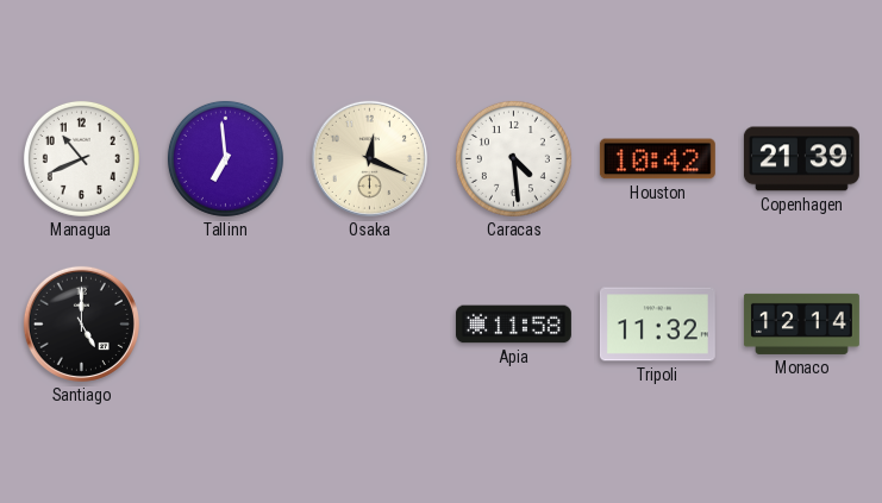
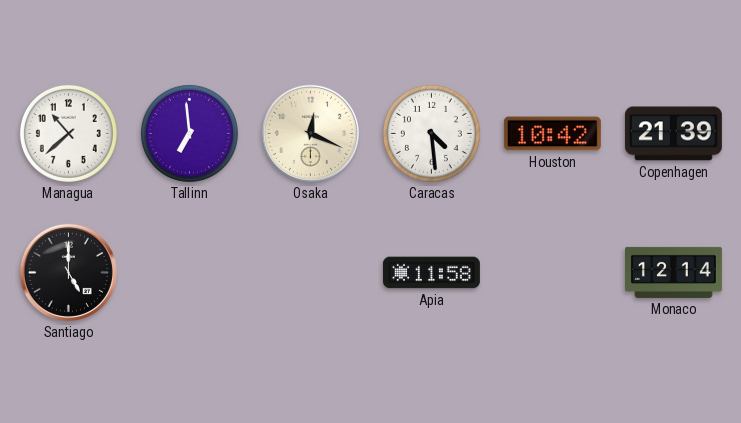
Managua: 10:41 -> 10:38 (68, 133)
Tripoli: 11:32 -> none (657, 325)
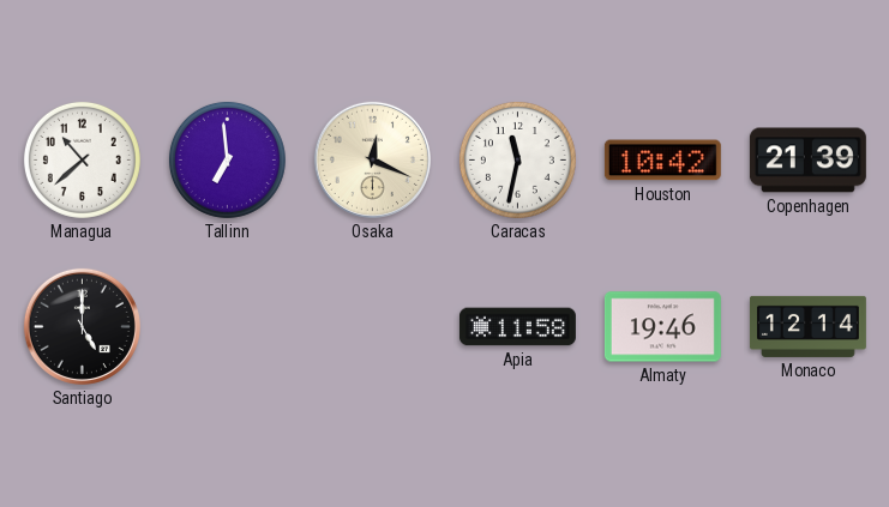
Caracas: 4:29 -> 11:32 (517, 159)
Almaty: none -> 19:46 (662, 327)
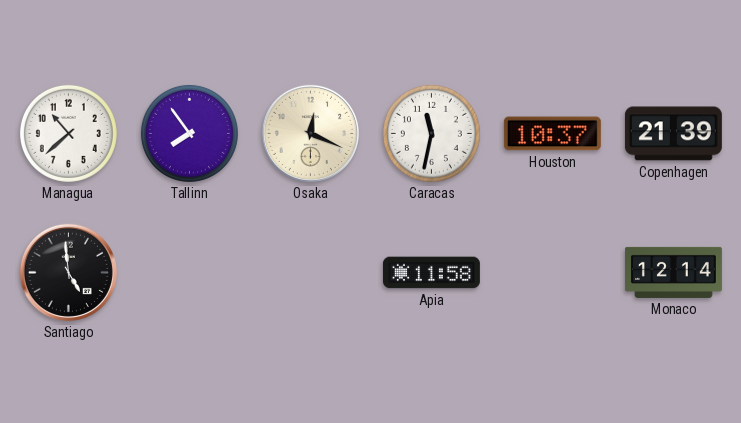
Tallinn: 6:59 -> 7:54 (189, 133)
Houston: 10:42 -> 10:37 (552, 134)
Santiago: 5:00 -> 4:59 (68, 272)
Almaty: 19:46 -> none (662, 327)
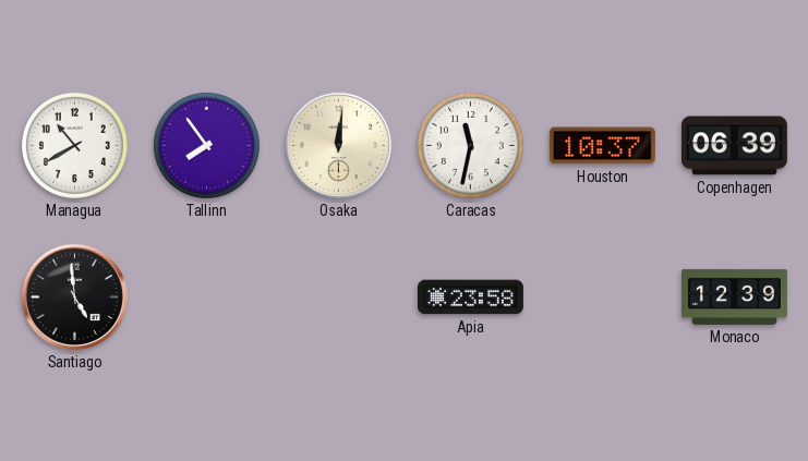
Managua: 10:38 -> 10:40 (74, 145)
Osaka: 12:19 -> 12:01 (338, 145)
Copenhagen: 21:39 -> 06:39 (734, 146)
Apia: 11:58 -> 23:58 (470, 298)
Monaco: 12:14 -> 12:39 (734, 296)
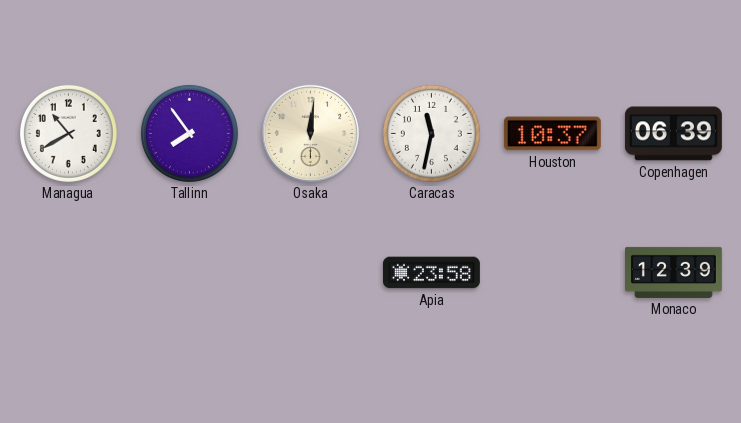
Santiago: 4:59 -> none (74, 296)
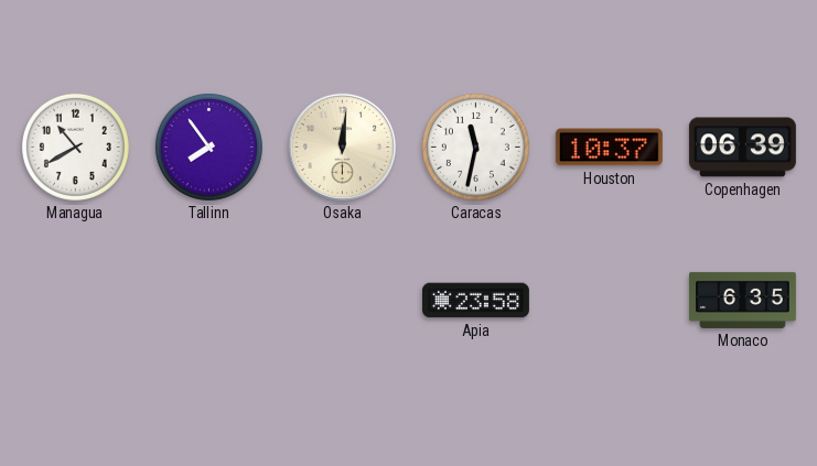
Monaco: 12:39 -> 6:35 (742, 300)
